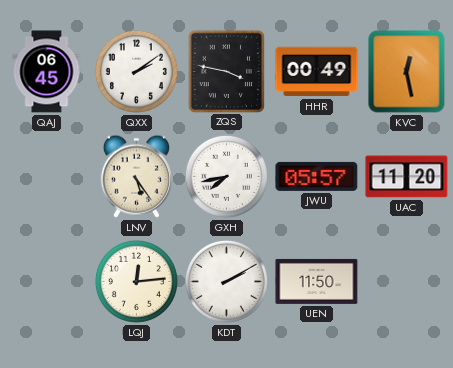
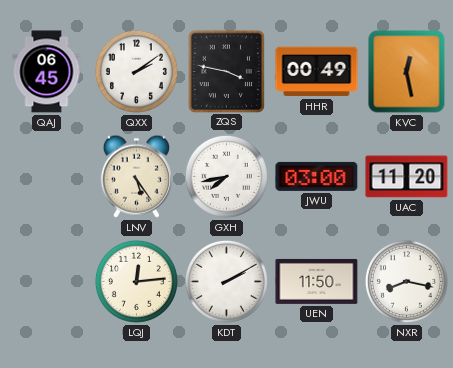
JWU: 05:57 -> 03:00 (317, 176)
NXR: none -> 8:17 (406, 281)
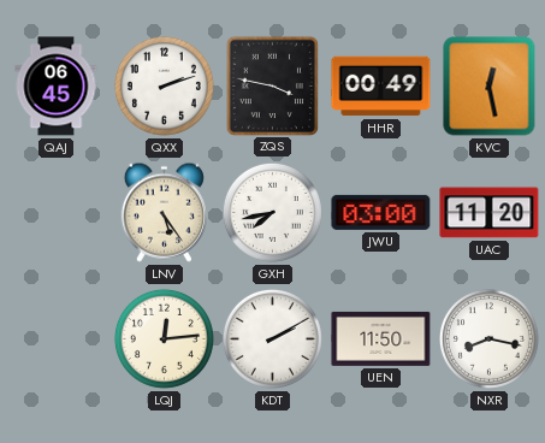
QXX: 2:09 -> 2:12 (164, 85)
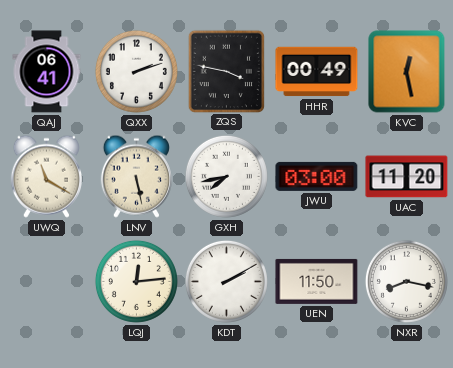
QAJ: 06:45 -> 06:41 (47, 72)
UWQ: none -> 11:20 (46, 176)
LNV: 5:24 -> 5:28 (136, 176)
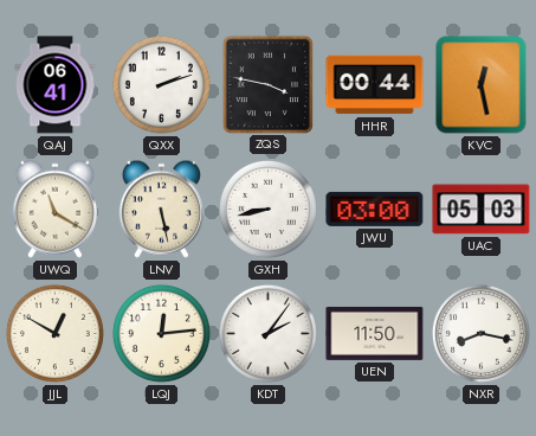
HHR: 00:49 -> 00:44 (375, 85)
GXH: 7:43 -> 8:43 (267, 209)
UAC: 11:20 -> 05:03 (482, 210)
JJL: none -> 12:50 (54, 333)
KDT: 2:10 -> 2:06 (267, 333)
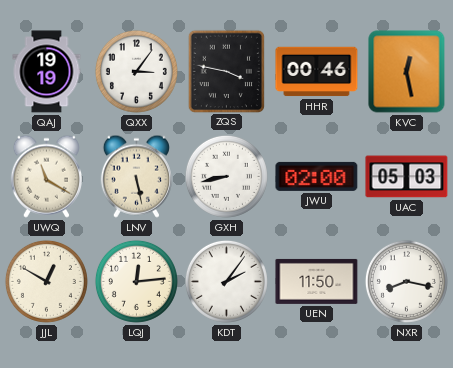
QAJ: 06:41 -> 19:19 (47, 72)
QXX: 2:12 -> 3:06 (136, 71)
HHR: 00:44 -> 00:46 (317, 72)
JWU: 03:00 -> 02:00 (317, 176)
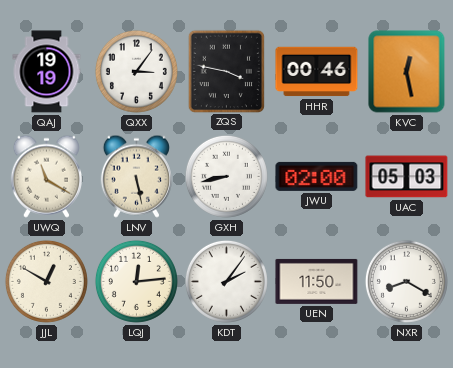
NXR: 8:17 -> 8:20 (406, 281)
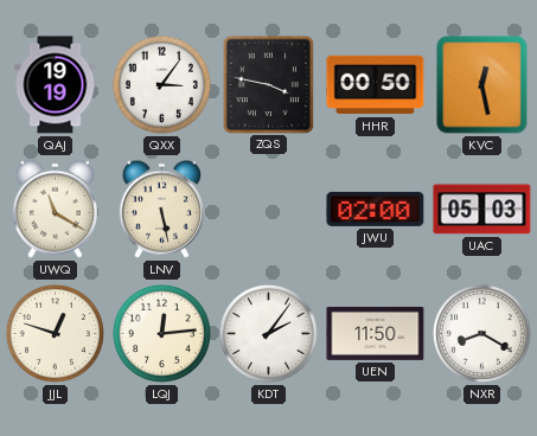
HHR: 00:46 -> 00:50 (376, 85)
GXH: 8:43 -> none (226, 176)
JJL: 12:50 -> 12:48 (55, 333)
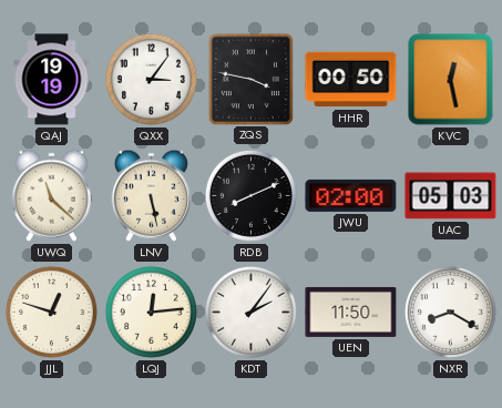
UWQ: 11:20 -> 11:22 (51, 195)
RDB: none -> 8:11 (250, 195)
